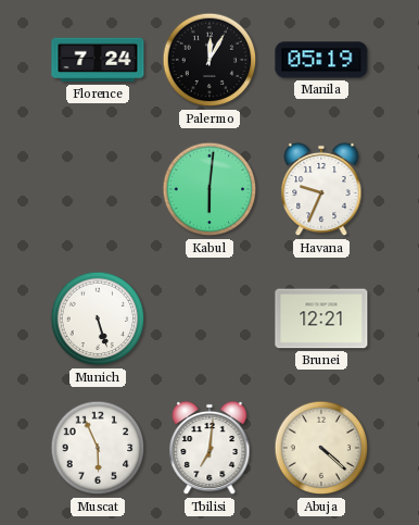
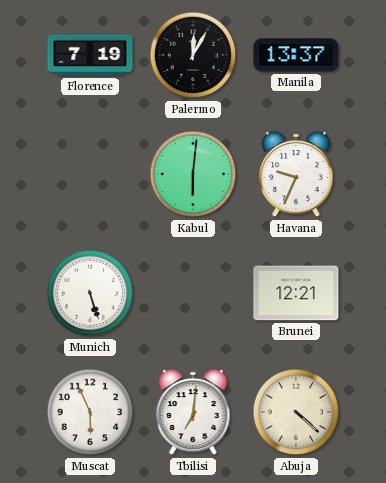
Florence: 7:24 -> 7:19 (90, 55)
Manila: 05:19 -> 13:37 (296, 55)
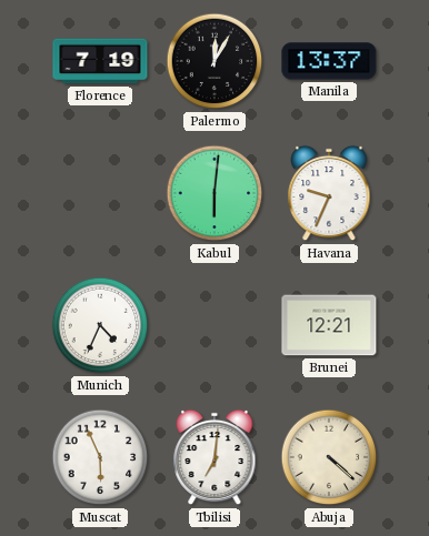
Munich: 5:27 -> 4:34 (100, 325)
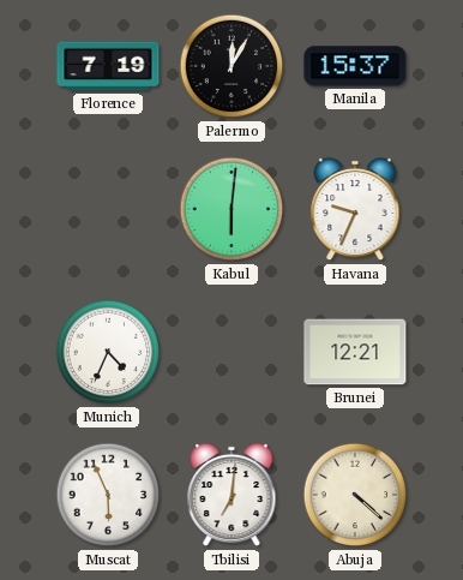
Manila: 13:37 -> 15:37 (355, 66)
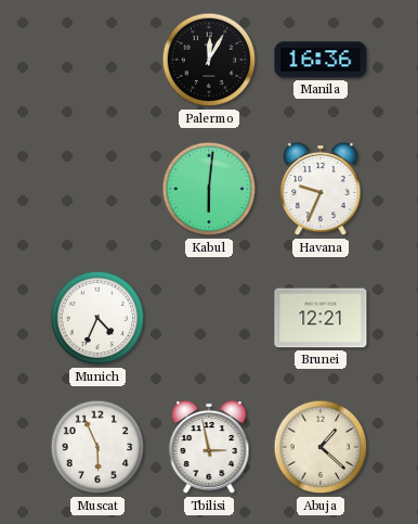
Florence: 7:19 -> none (108, 66)
Manila: 15:37 -> 16:36 (321, 60)
Tbilisi: 7:01 -> 2:58 (209, 447)
Abuja: 4:22 -> 1:22 (321, 447)
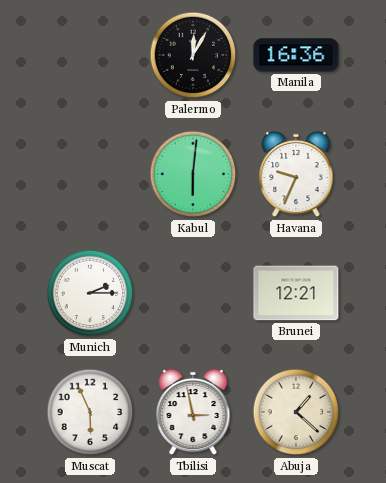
Munich: 4:34 -> 2:15 (90, 293)
